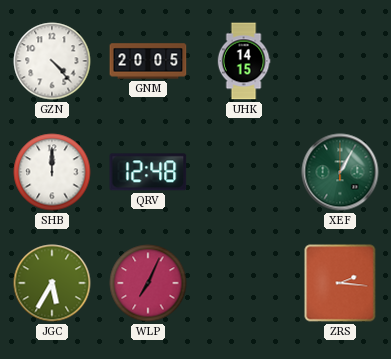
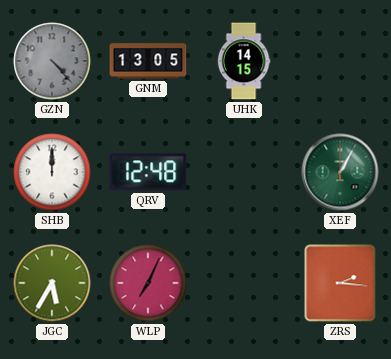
GZN dial: white -> grey (52, 61)
GNM: 20:05 -> 13:05 (148, 61)
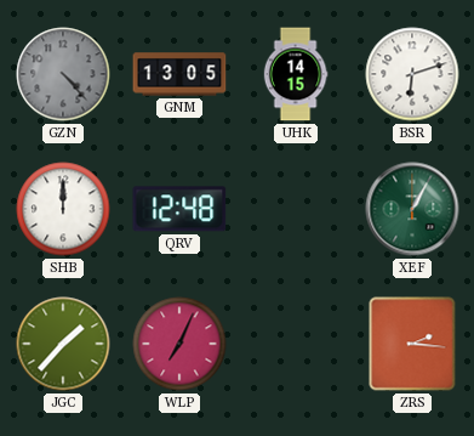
BSR: none -> 6:12 (412, 74)
JGC: 5:35 -> 1:37 (63, 344)
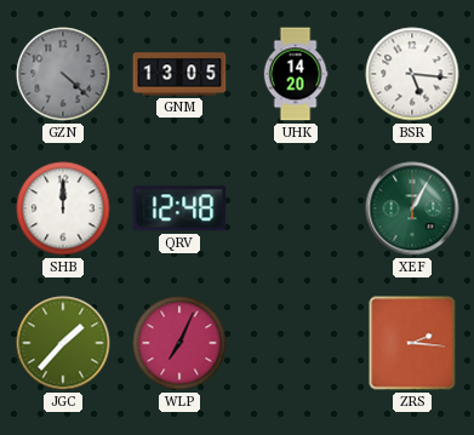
GZN: 4:23 -> 4:22 (63, 74)
UHK: 14:15 -> 14:20 (296, 74)
BSR: 6:12 -> 5:16 (412, 74)
